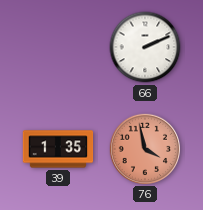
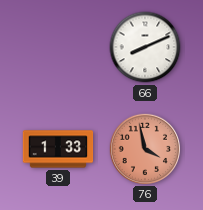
66: 2:11 -> 8:11 (145, 47)
39: 1:35 -> 1:33 (58, 149)
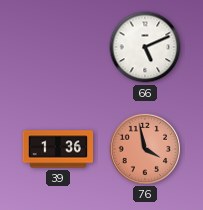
66: 8:11 -> 5:11 (145, 47)
39: 1:33 -> 1:36 (58, 149)
